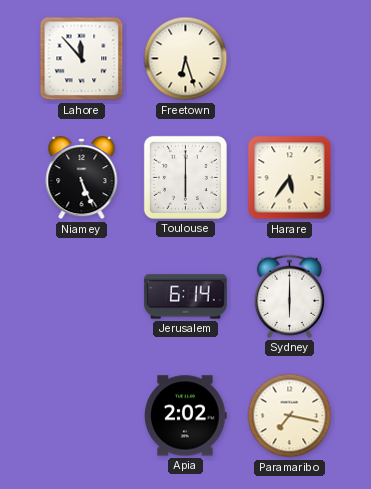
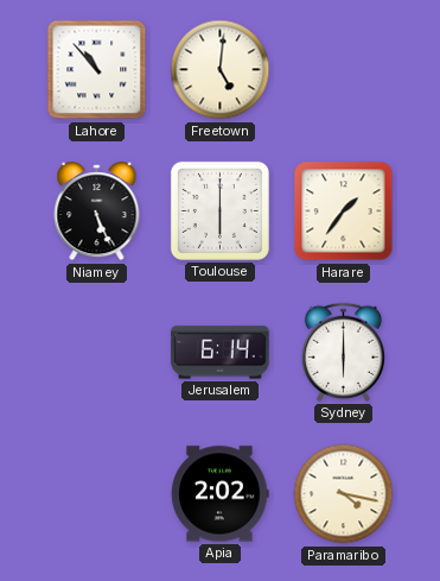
Lahore: 11:53 -> 10:53 (97, 70)
Freetown: 6:27 -> 5:01 (221, 70)
Harare: 5:36 -> 1:36 (344, 211)
Paramaribo: 7:17 -> 4:17 (344, 494)
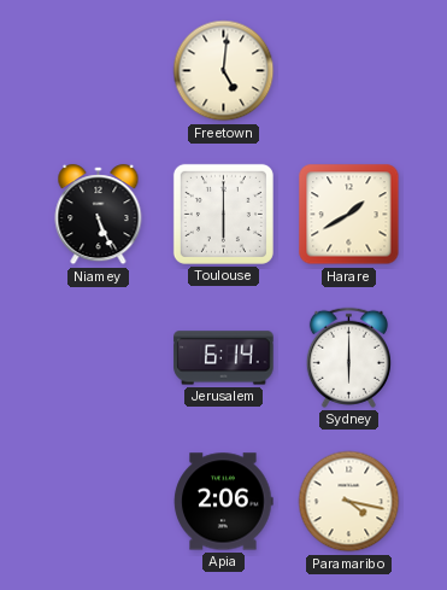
Lahore: 10:53 -> none (97, 70)
Harare: 1:36 -> 1:40 (349, 215)
Apia: 2:02 -> 2:06 (224, 502)
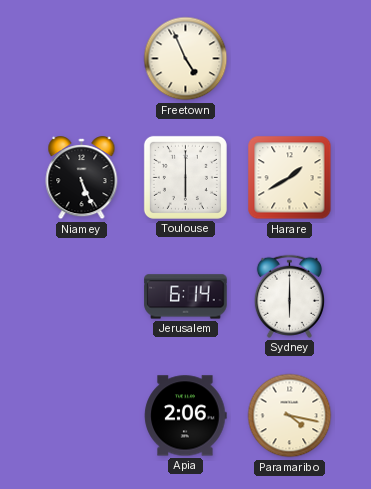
Freetown: 5:01 -> 4:56 (186, 59)
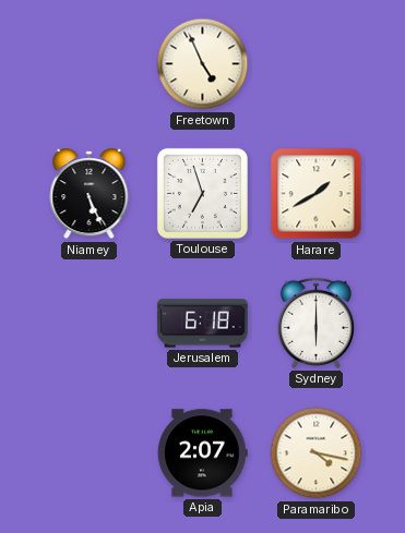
Toulouse: 6:00 -> 6:57 (202, 193)
Jerusalem: 6:14 -> 6:18 (203, 324)
Apia: 2:06 -> 2:07 (203, 453)
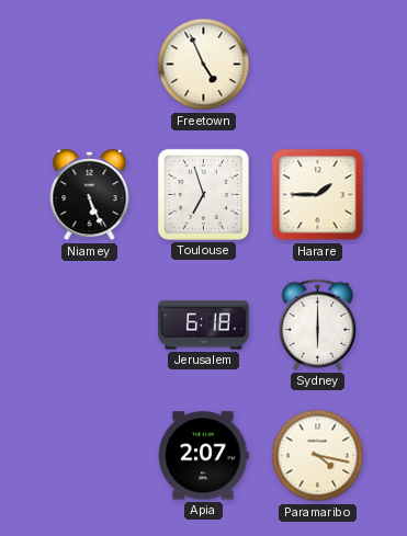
Harare: 1:40 -> 1:45 (318, 195)
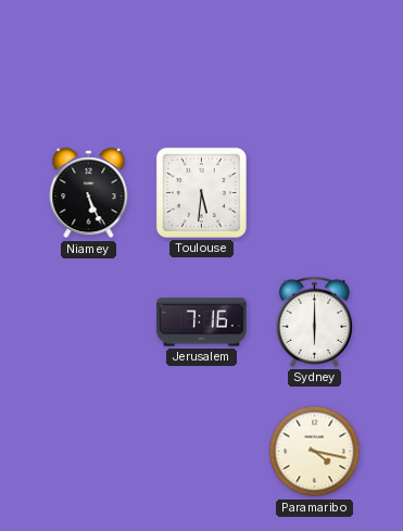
Freetown: 4:56 -> none (204, 65)
Toulouse: 6:57 -> 5:31 (201, 192)
Harare: 1:45 -> none (318, 195)
Jerusalem: 6:18 -> 7:16 (202, 323)
Apia: 2:07 -> none (204, 456)
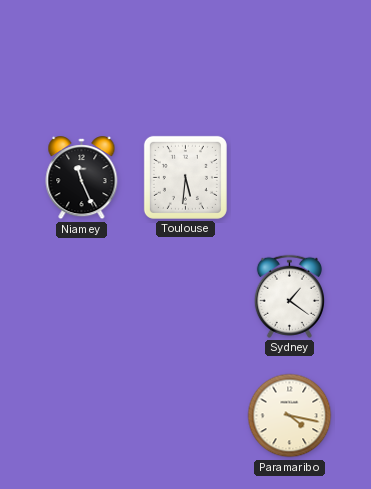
Niamey: 5:26 -> 11:26 (82, 178)
Jerusalem: 7:16 -> none (202, 323)
Sydney: 6:00 -> 1:21 (289, 296)
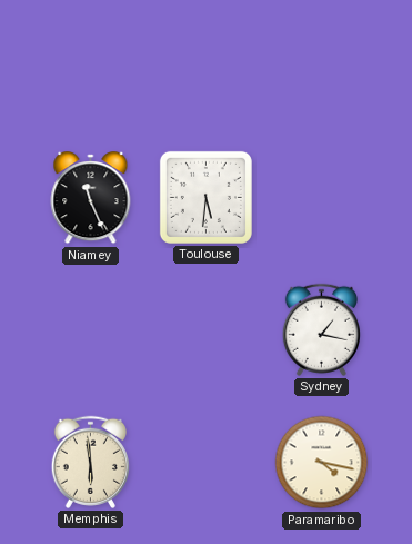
Sydney: 1:21 -> 1:17 (321, 329)
Memphis: none -> 5:59 (90, 462)
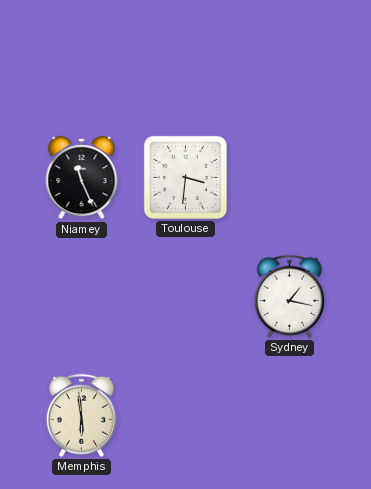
Toulouse: 5:31 -> 3:31 (185, 177)
Paramaribo: 4:17 -> none (322, 463)
